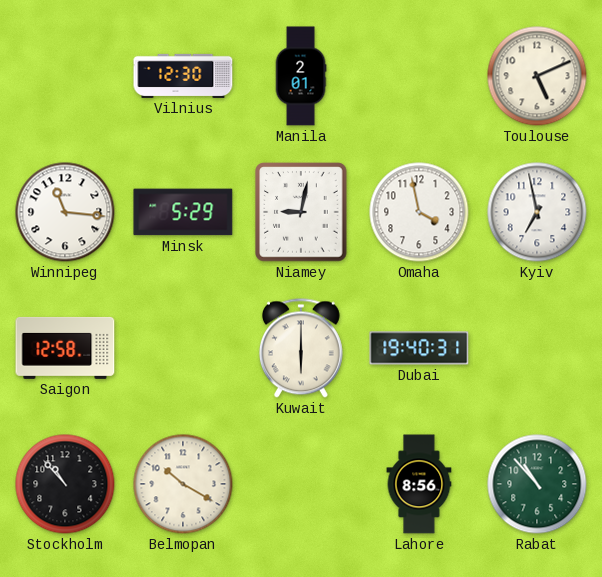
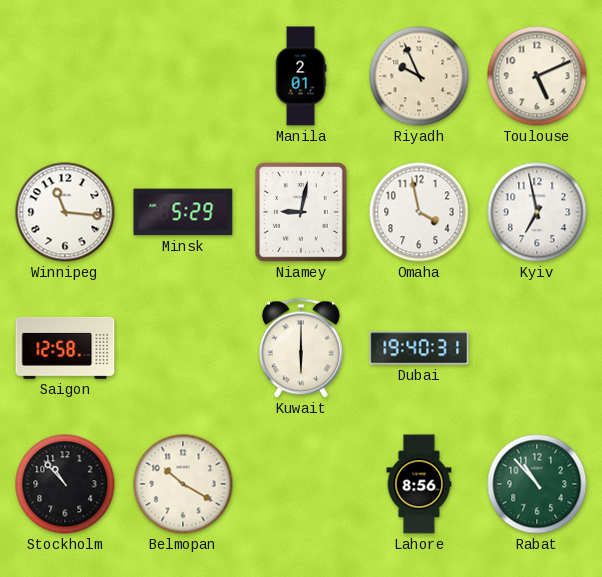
Vilnius: 12:30 -> none (183, 76)
Riyadh: none -> 9:56 (419, 76)
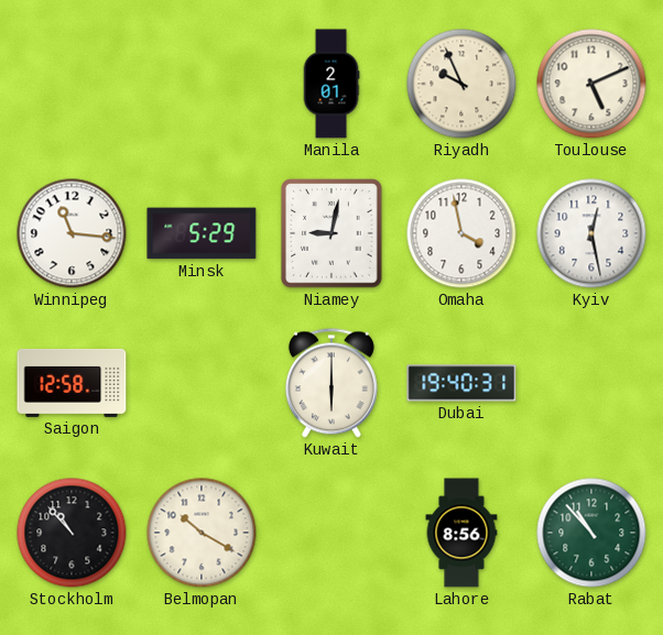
Kyiv: 6:58 -> 12:28 (591, 233)
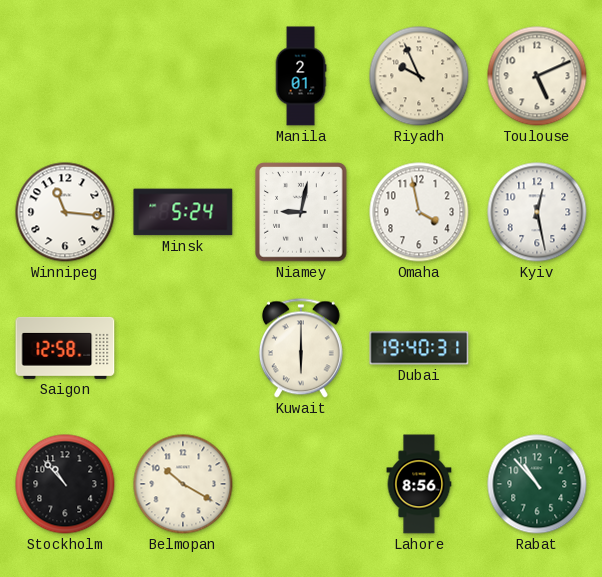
Minsk: 5:29 -> 5:24 (183, 212)
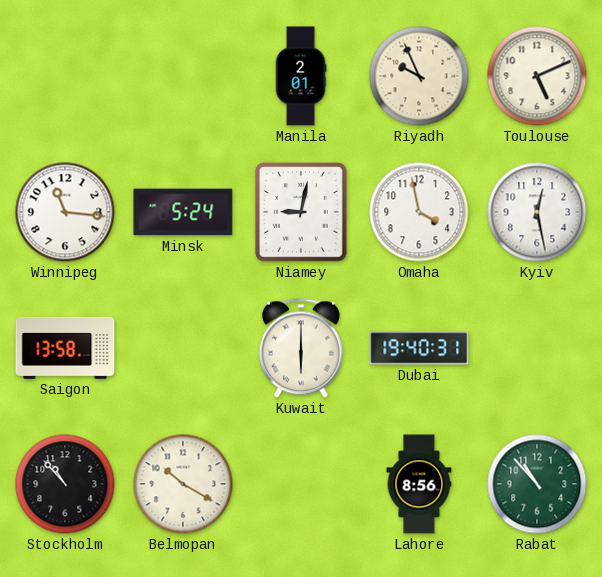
Saigon: 12:58 -> 13:58 (65, 348)
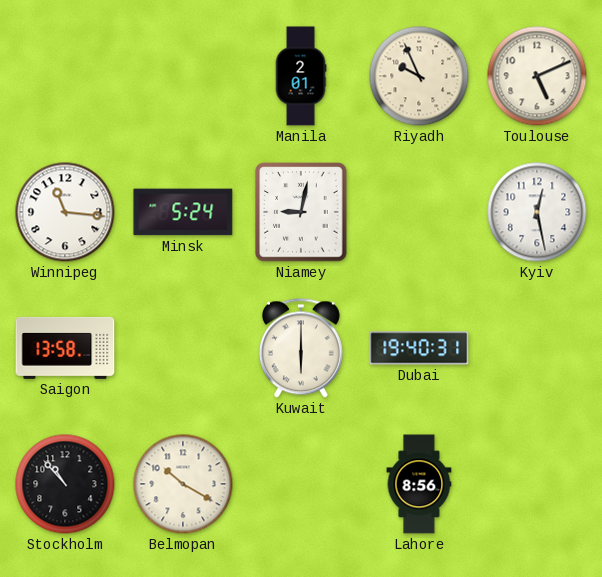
Omaha: 3:58 -> none (419, 212)
Rabat: 10:53 -> none (537, 484)
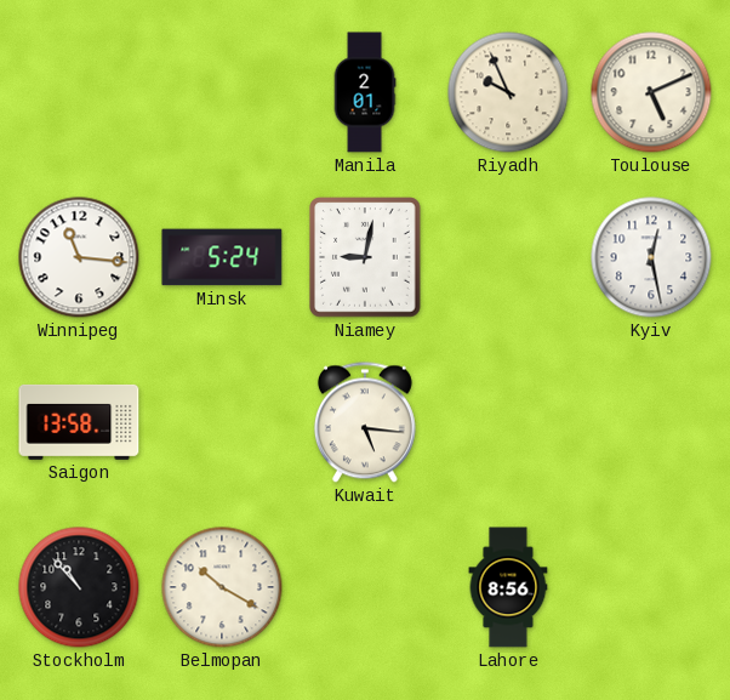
Kuwait: 6:00 -> 5:16 (365, 422)
Dubai: 19:40 -> none (419, 348)
